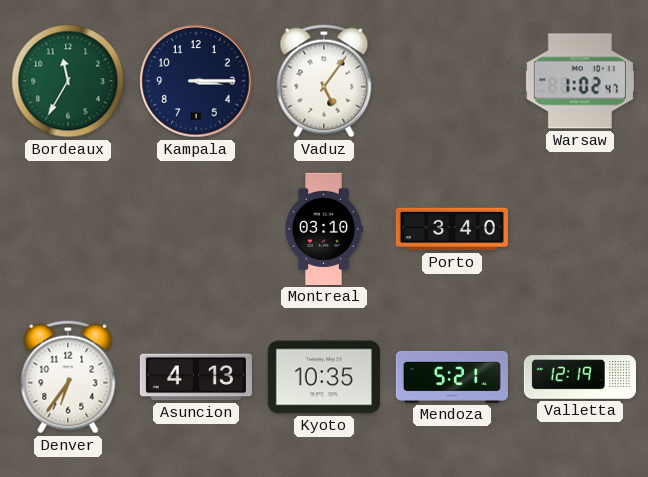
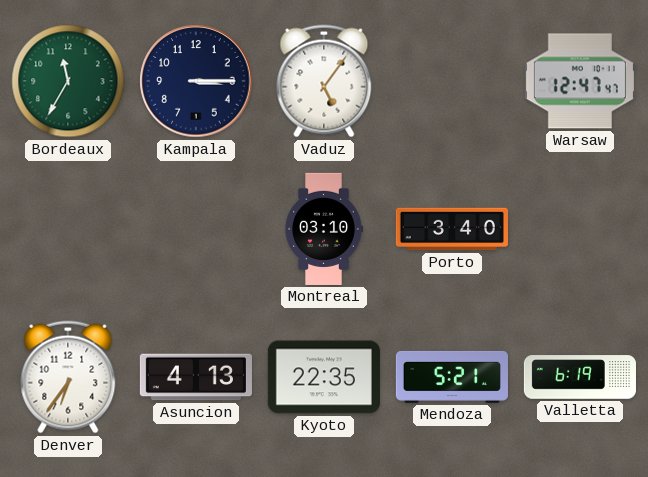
Warsaw: 1:02 -> 12:47 (580, 81)
Kyoto: 10:35 -> 22:35 (324, 377)
Valletta: 12:19 -> 6:19 (580, 377)
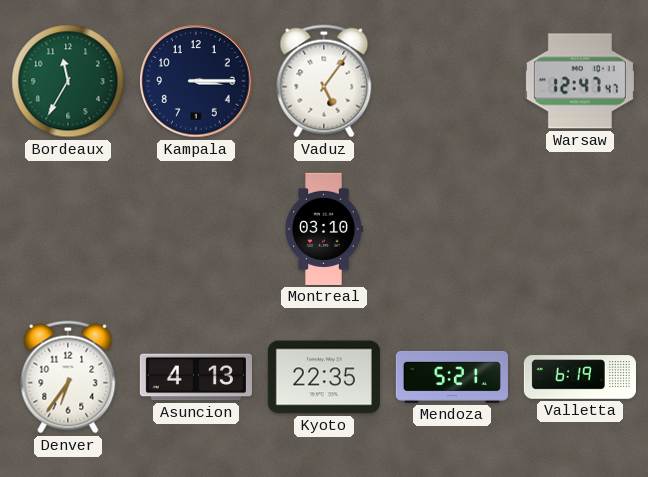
Porto: 3:40 -> none (452, 229)
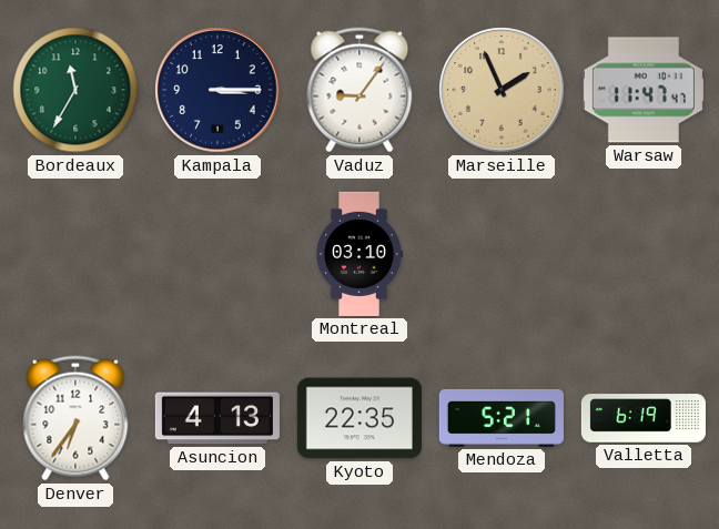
Vaduz: 5:06 -> 9:06 (359, 90)
Marseille: none -> 1:56 (502, 90)
Warsaw: 12:47 -> 11:47 (644, 90)
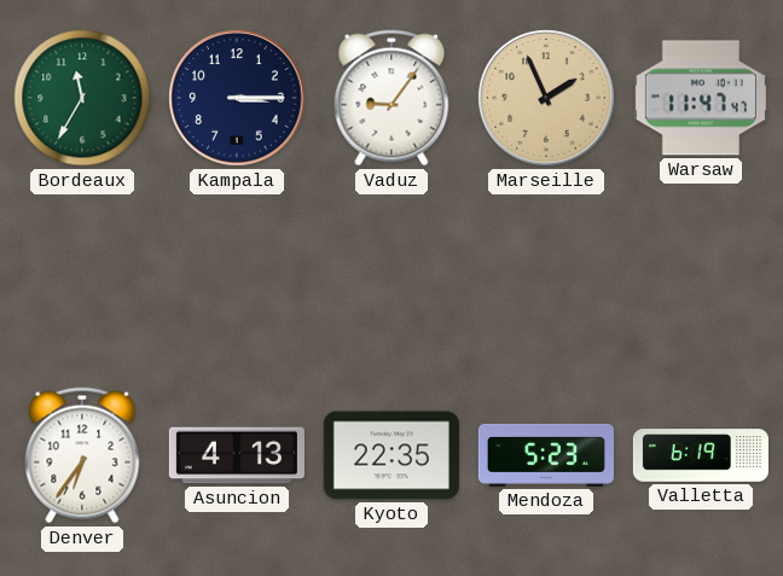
Montreal: 03:10 -> none (359, 254)
Mendoza: 5:21 -> 5:23 (546, 455)
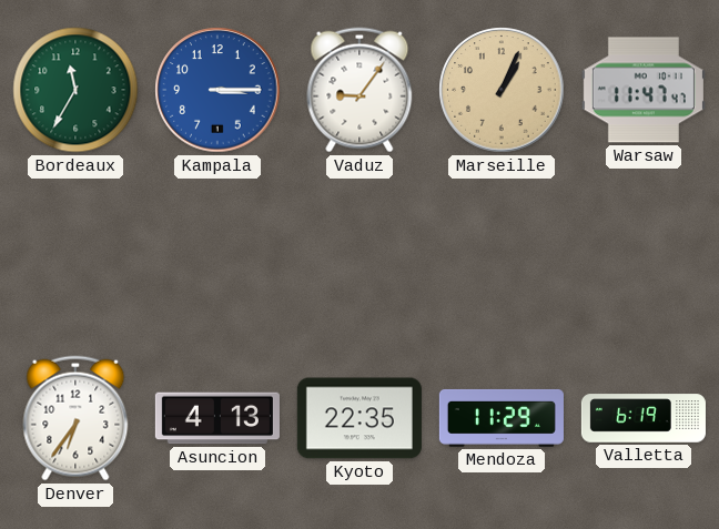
Kampala dial: navy -> blue (217, 90)
Marseille: 1:56 -> 1:04 (502, 90)
Mendoza: 5:23 -> 11:29 (502, 418)
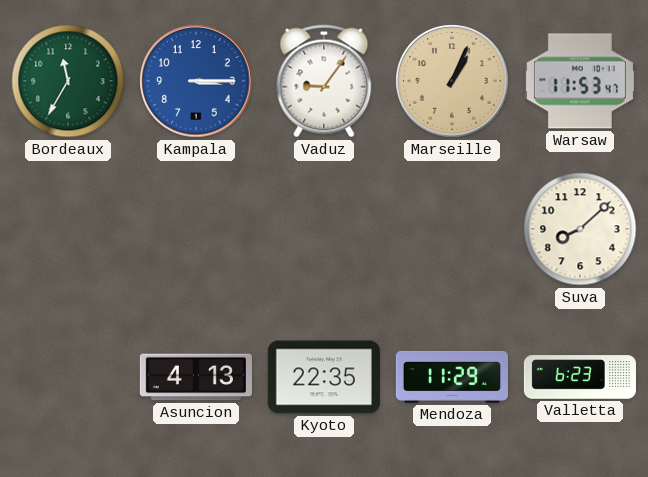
Warsaw: 11:47 -> 11:53 (580, 81)
Suva: none -> 8:08 (580, 229)
Denver: 6:36 -> none (75, 418)
Valletta: 6:19 -> 6:23 (580, 377)
